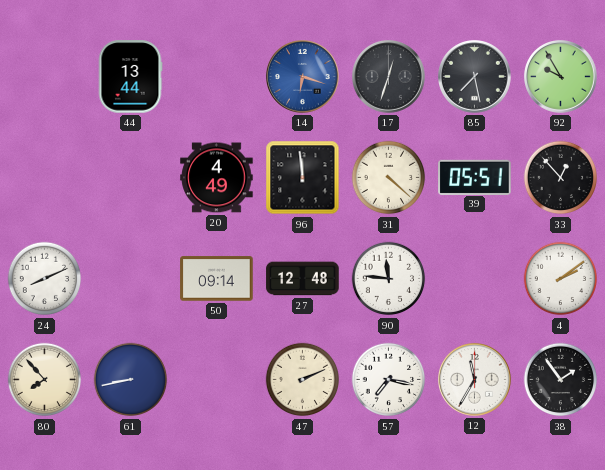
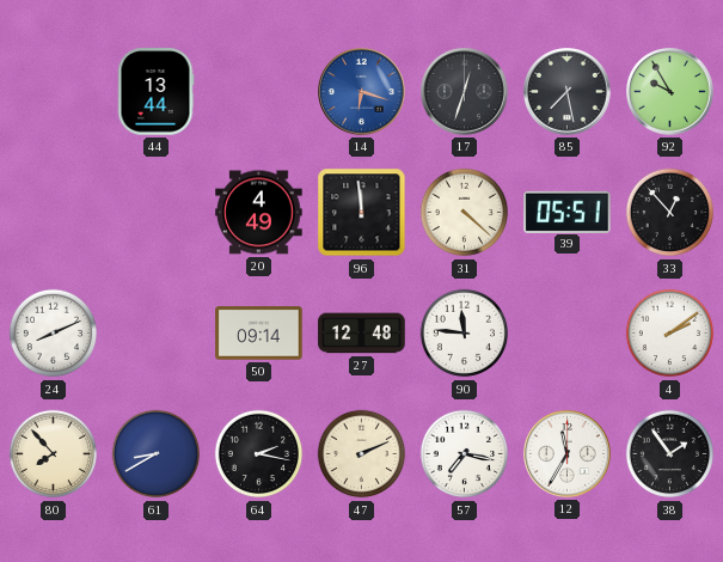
61: 8:43 -> 8:40 (157, 454)
64: none -> 2:17 (259, 454)
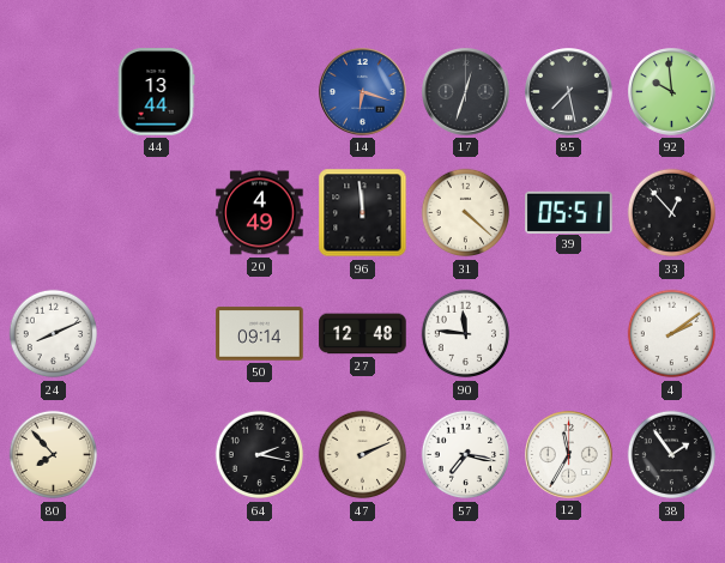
92: 9:55 -> 9:59 (672, 92)
61: 8:40 -> none (157, 454)
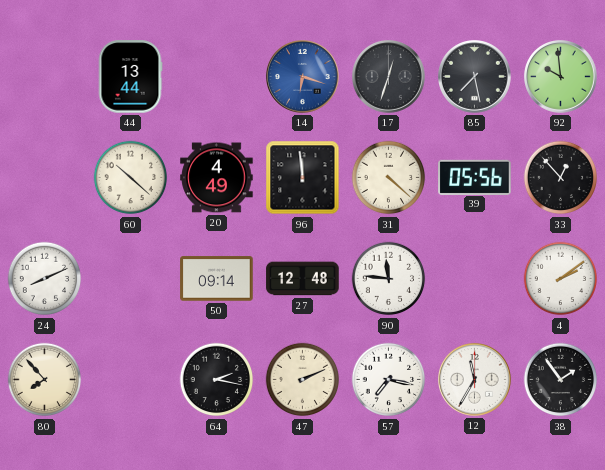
60: none -> 10:22 (131, 178)
39: 05:51 -> 05:56 (475, 177)
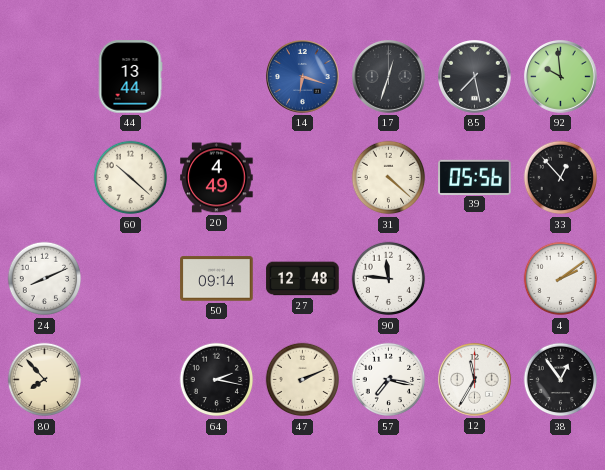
96: 11:59 -> none (303, 178)
38: 1:54 -> 12:54 (561, 380)
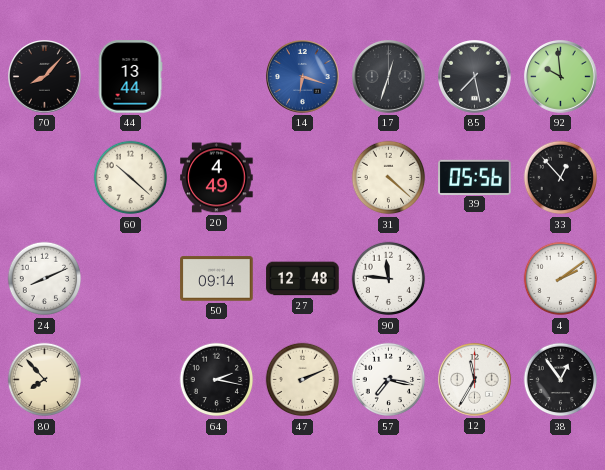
70: none -> 8:07 (45, 77)
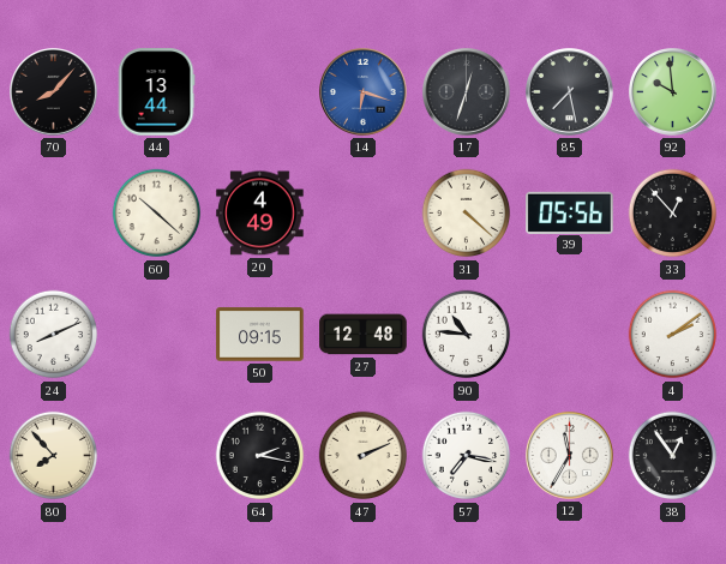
50: 09:14 -> 09:15 (260, 335)
90: 11:46 -> 10:46 (467, 335)
